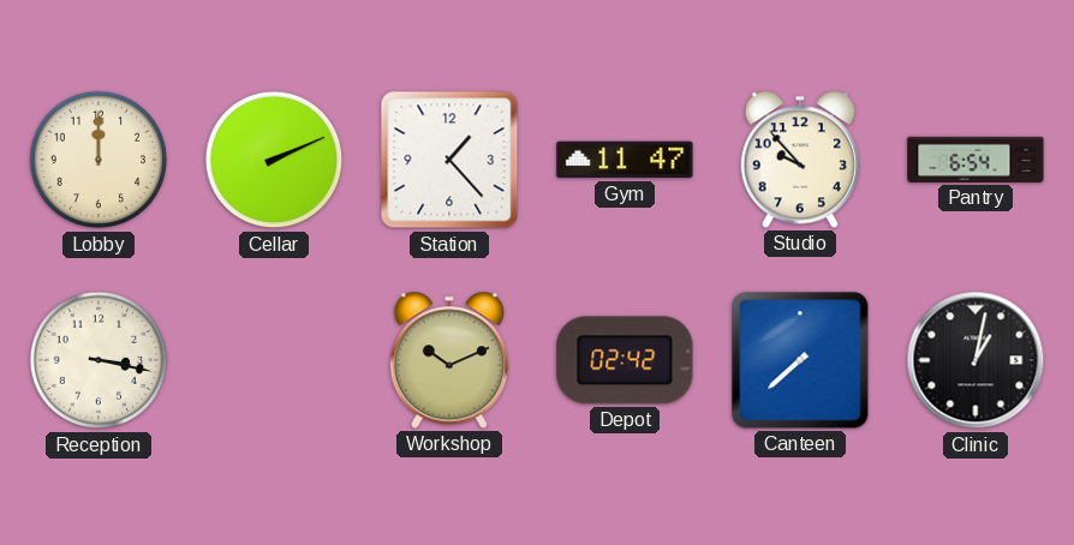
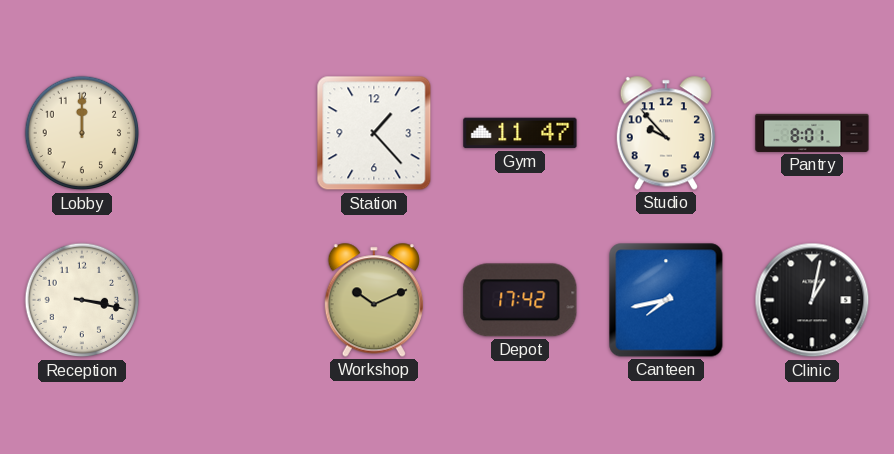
Cellar: 2:11 -> none (274, 160)
Pantry: 6:54 -> 8:01 (812, 133)
Depot: 02:42 -> 17:42 (520, 300)
Canteen: 7:38 -> 7:43 (666, 300)
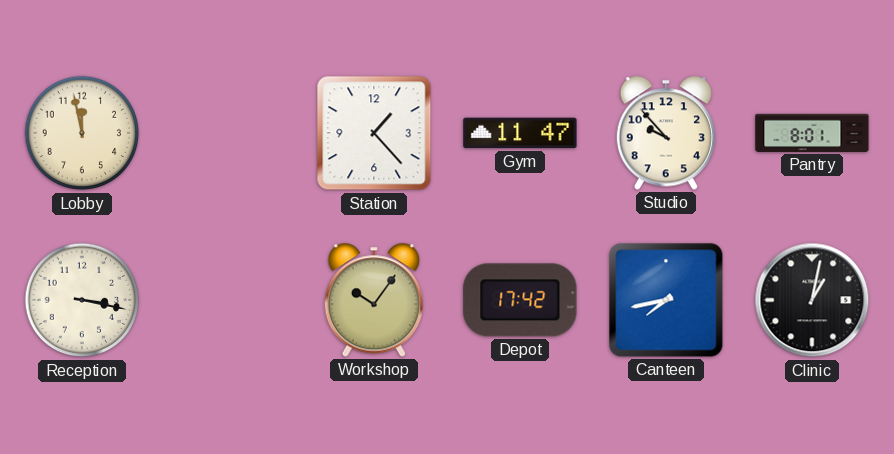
Lobby: 12:00 -> 11:58 (82, 133)
Workshop: 10:11 -> 10:06 (374, 300)
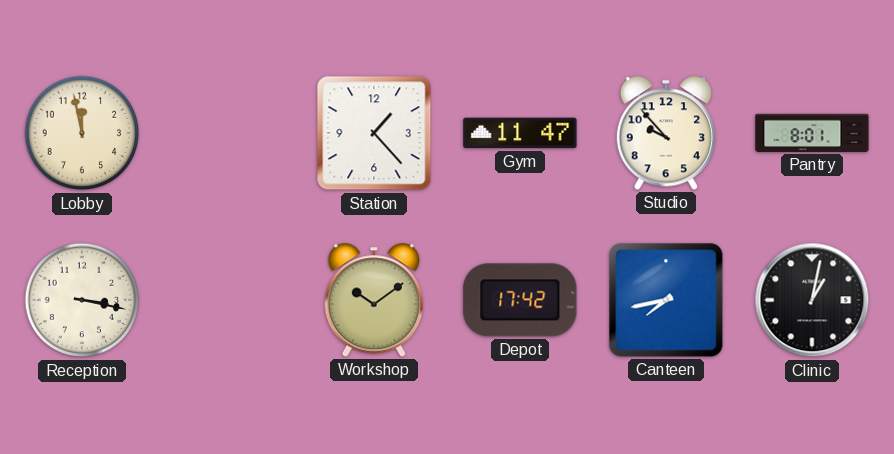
Workshop: 10:06 -> 10:09 (374, 300)
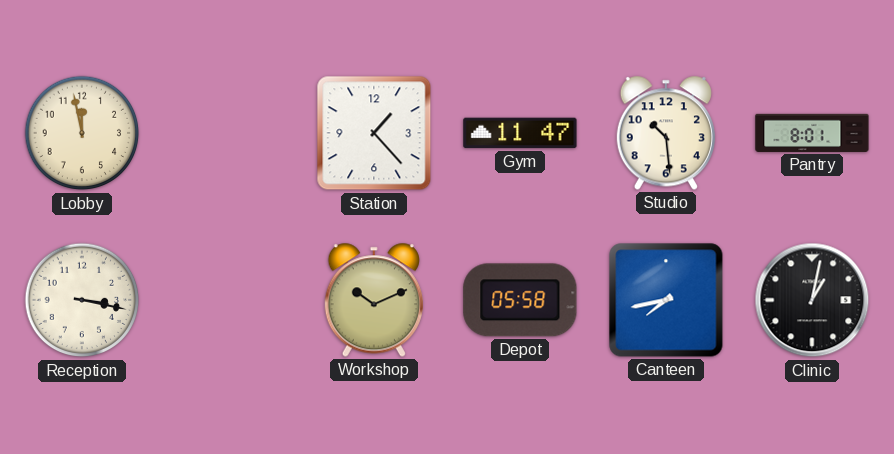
Studio: 9:53 -> 10:29 (666, 133)
Workshop: 10:09 -> 10:11 (374, 300)
Depot: 17:42 -> 05:58 (520, 300)
